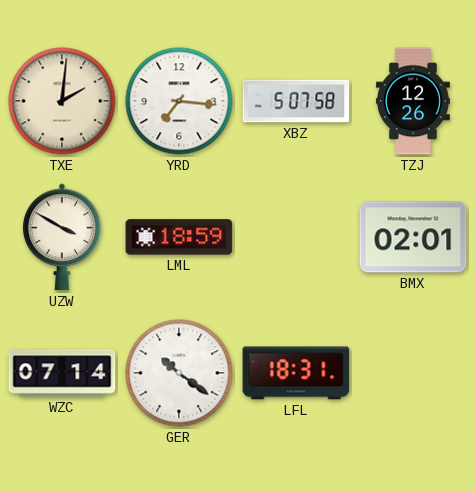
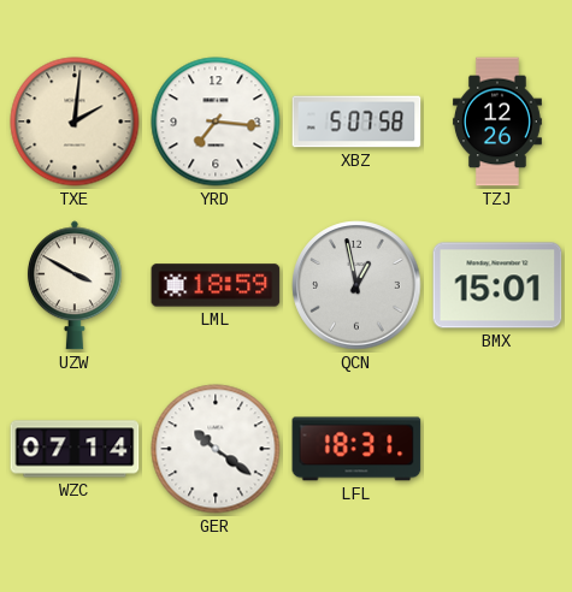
QCN: none -> 12:58 (356, 285)
BMX: 02:01 -> 15:01 (497, 285)
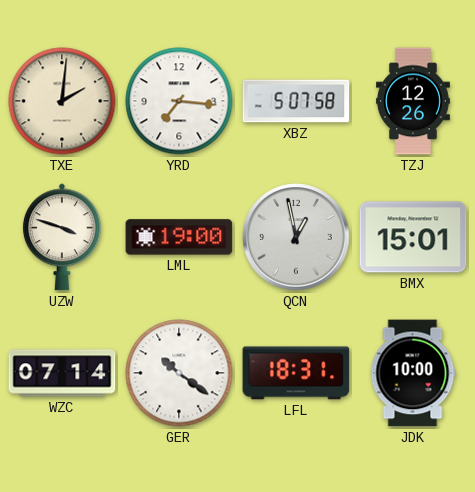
UZW: 3:50 -> 3:48 (62, 237)
LML: 18:59 -> 19:00 (179, 237)
JDK: none -> 10:00 (413, 373)
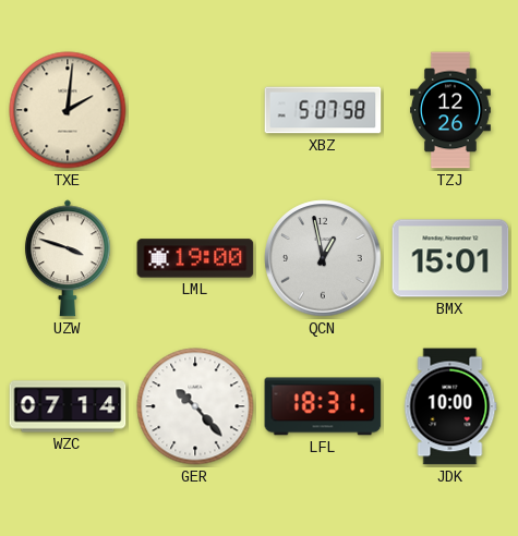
YRD: 7:16 -> none (179, 101)
GER: 10:21 -> 10:23 (195, 406)
